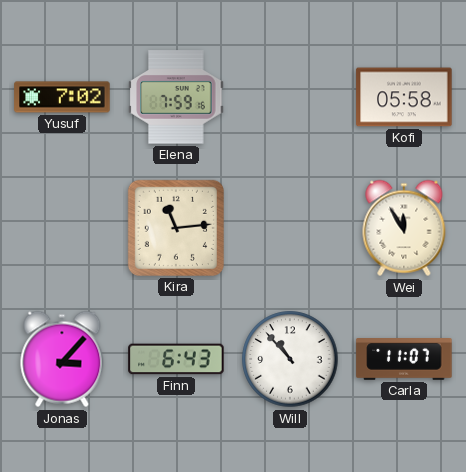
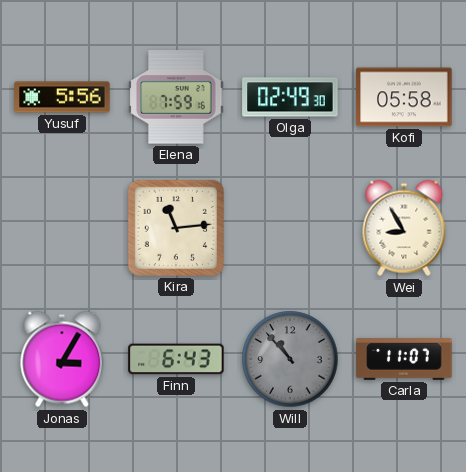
Yusuf: 7:02 -> 5:56 (62, 97)
Olga: none -> 02:49 (290, 97)
Wei: 11:55 -> 8:55 (404, 228)
Jonas: 3:07 -> 3:05 (62, 359)
Will dial: white -> grey (290, 359)
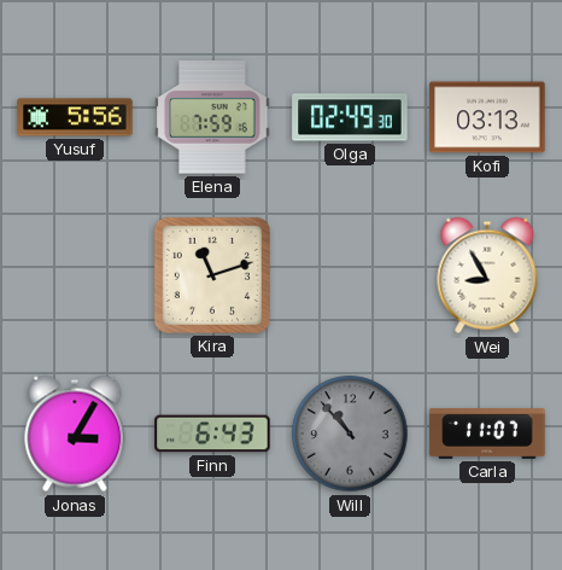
Kofi: 05:58 -> 03:13 (487, 117)
Kira: 11:14 -> 11:12 (212, 275)
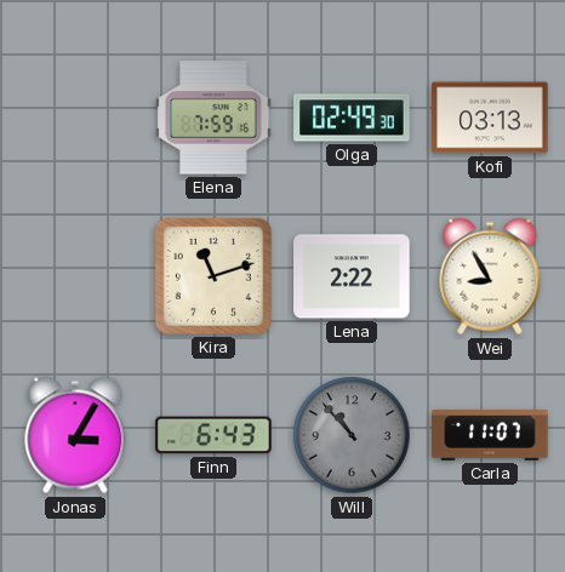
Yusuf: 5:56 -> none (75, 117)
Lena: none -> 2:22 (352, 276)
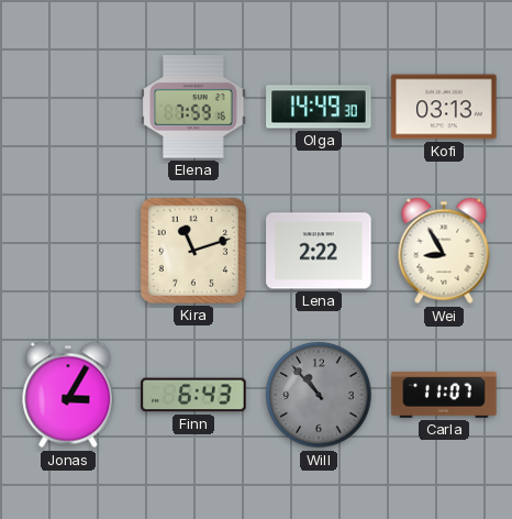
Olga: 02:49 -> 14:49 (319, 107)
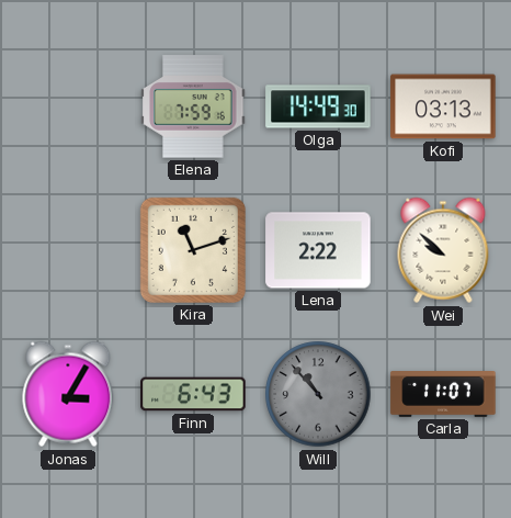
Wei: 8:55 -> 9:52 (443, 250)
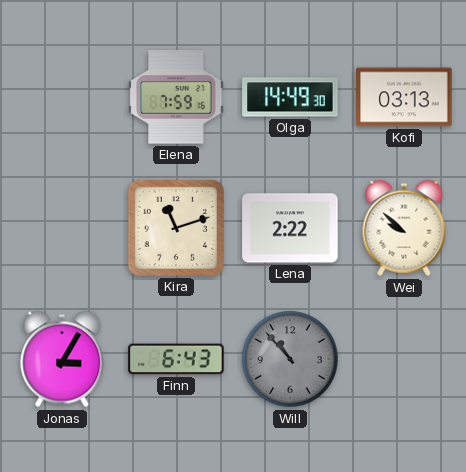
Carla: 11:07 -> none (443, 395)
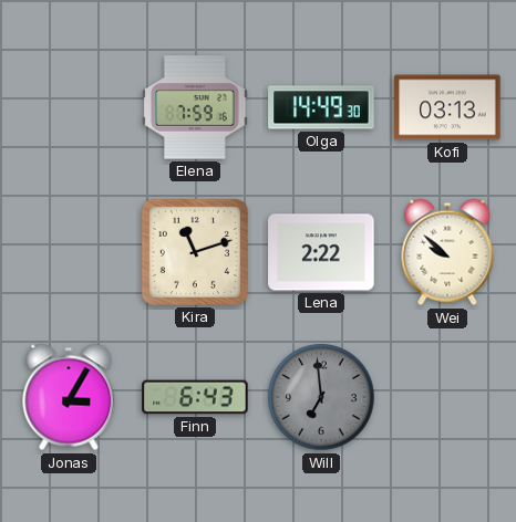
Will: 10:53 -> 6:59 (321, 397)
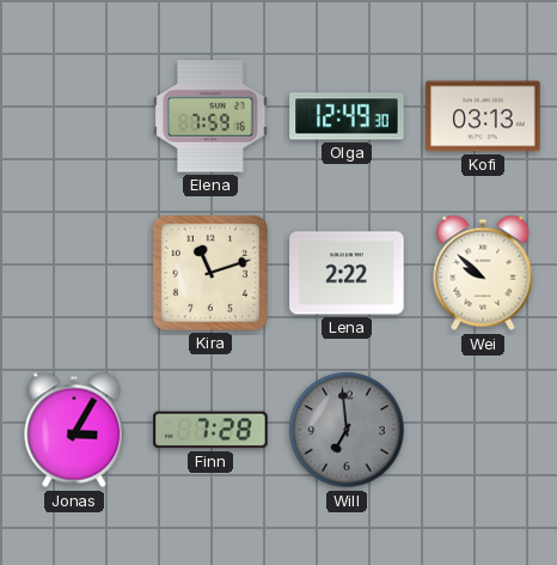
Olga: 14:49 -> 12:49 (347, 116)
Finn: 6:43 -> 7:28 (210, 430)
